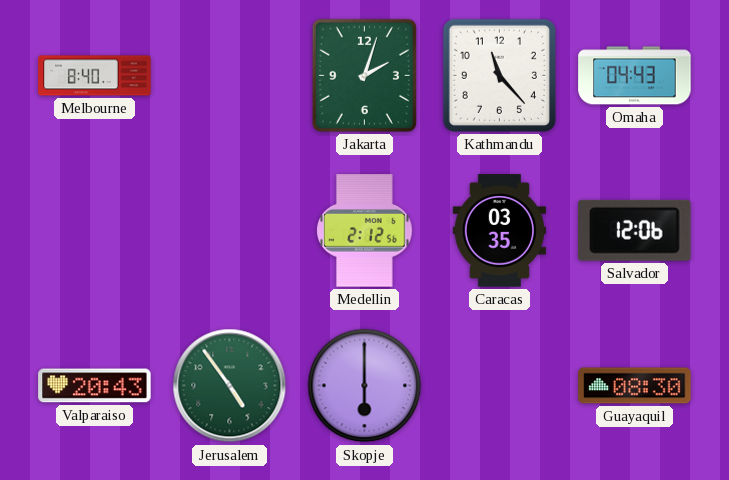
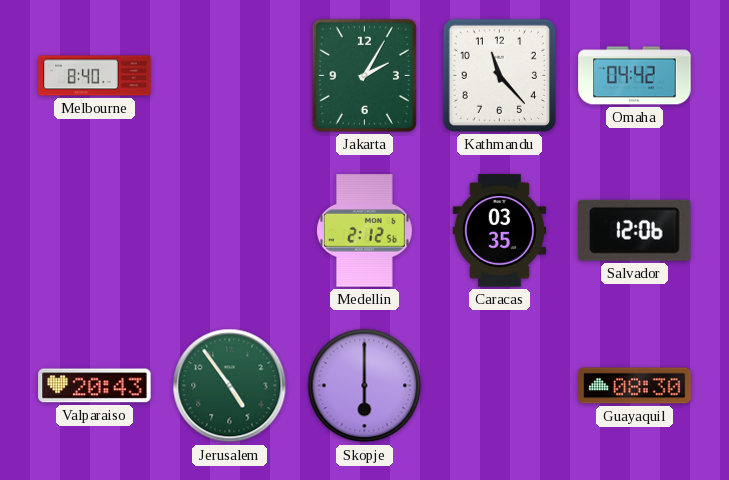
Jakarta: 2:03 -> 2:05 (364, 75)
Omaha: 04:43 -> 04:42 (635, 76)
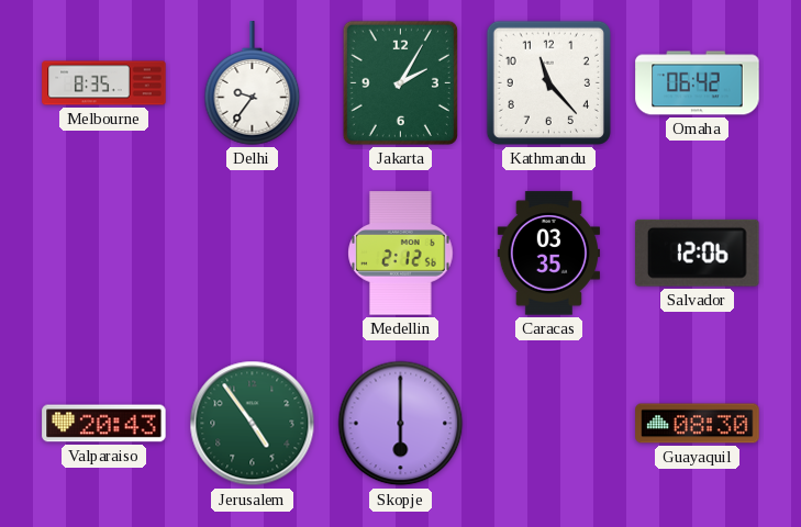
Melbourne: 8:40 -> 8:35 (104, 83)
Delhi: none -> 9:36 (253, 83)
Omaha: 04:42 -> 06:42 (698, 83)
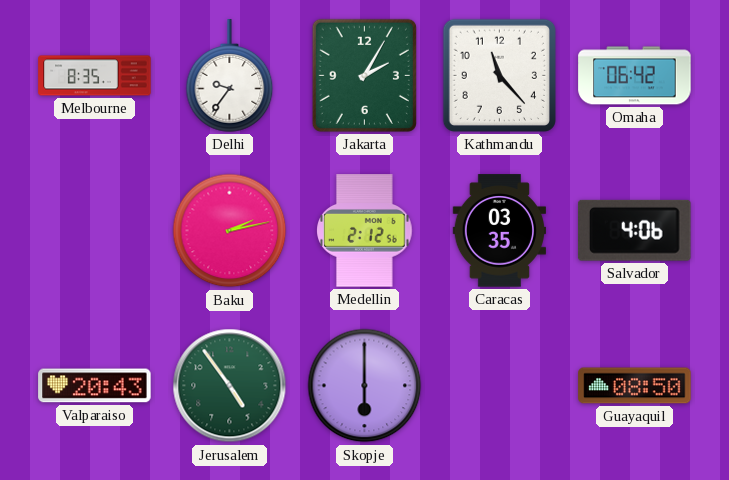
Baku: none -> 2:13 (230, 231)
Salvador: 12:06 -> 4:06 (635, 230)
Guayaquil: 08:30 -> 08:50 (635, 386)
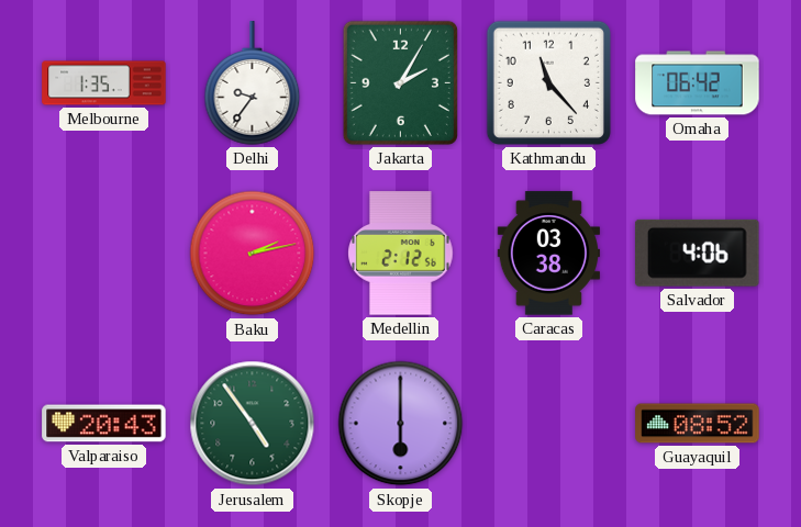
Melbourne: 8:35 -> 1:35 (104, 83)
Caracas: 03:35 -> 03:38 (548, 254)
Guayaquil: 08:50 -> 08:52 (698, 424)
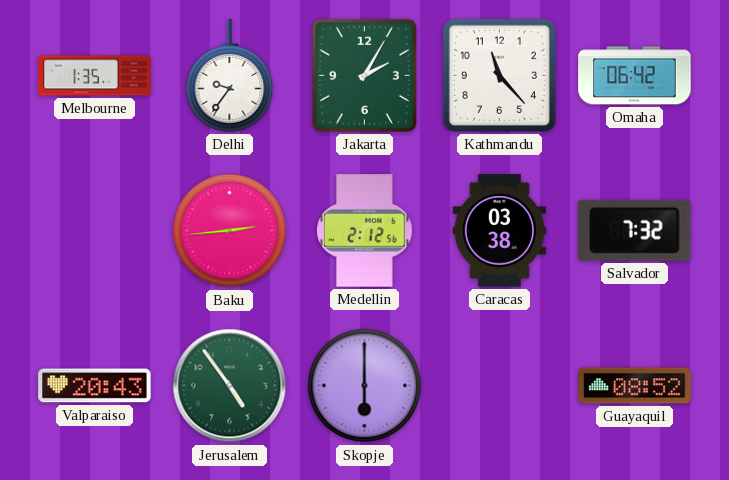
Baku: 2:13 -> 2:44 (230, 231)
Salvador: 4:06 -> 7:32 (635, 230)
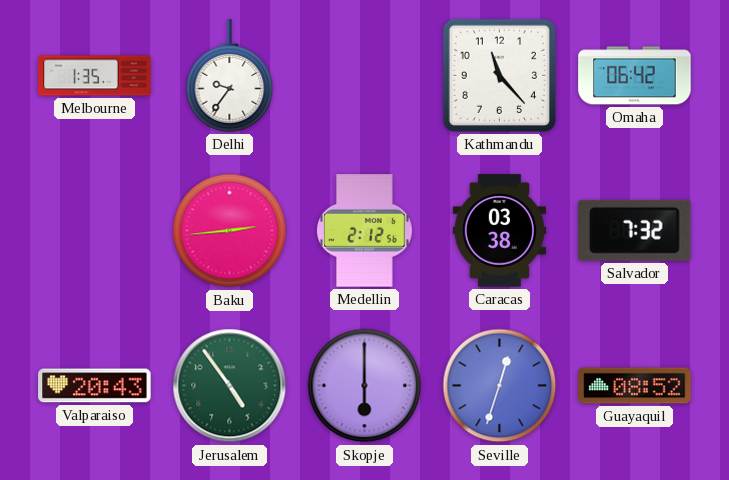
Jakarta: 2:05 -> none (364, 75)
Seville: none -> 12:33 (500, 386)
